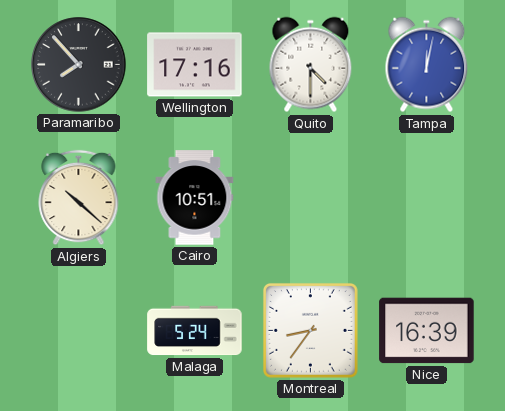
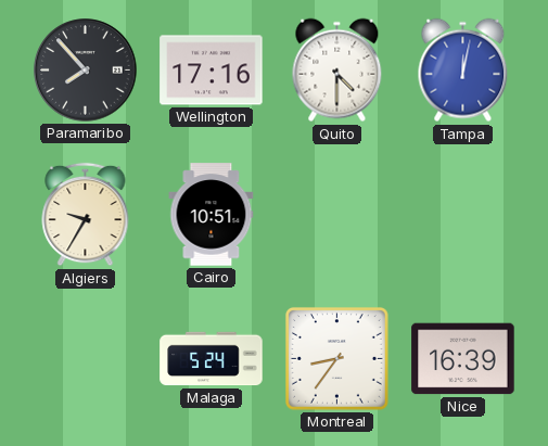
Algiers: 10:22 -> 9:35 (86, 215)
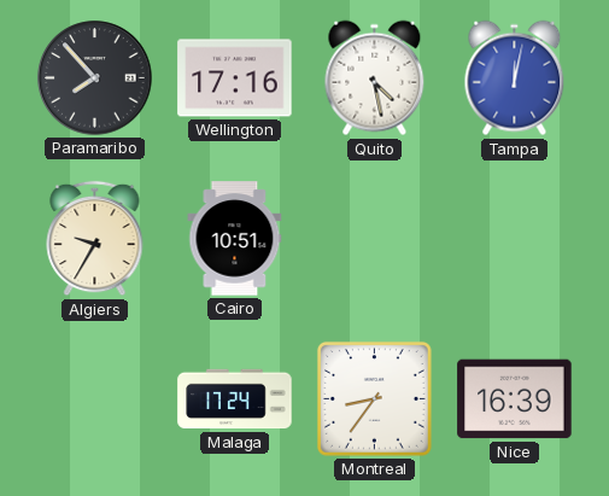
Quito: 4:30 -> 4:28 (375, 78)
Malaga: 5:24 -> 17:24 (235, 399)
